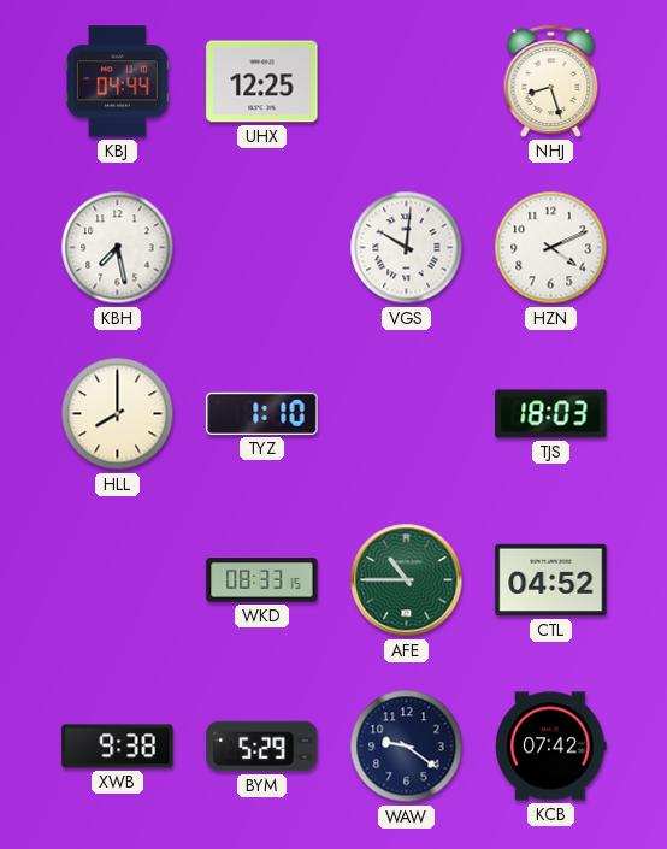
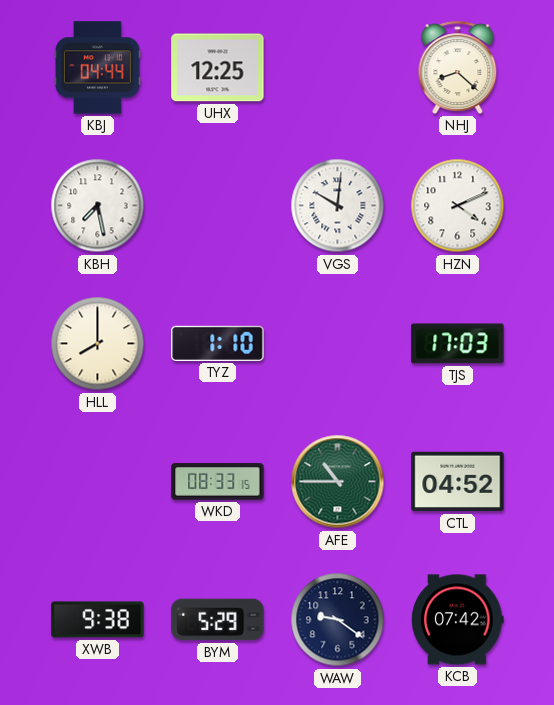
NHJ: 8:27 -> 8:22 (458, 67)
TJS: 18:03 -> 17:03 (458, 344)
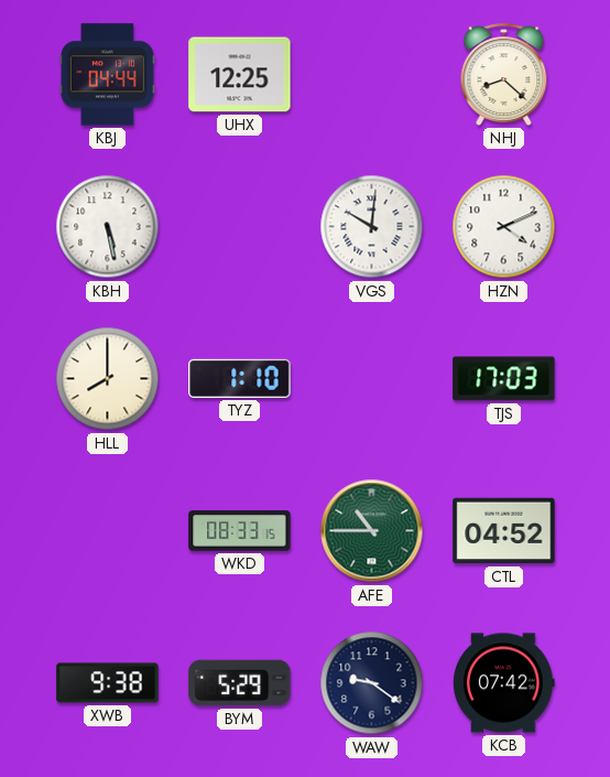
KBH: 7:28 -> 5:28 (108, 227)
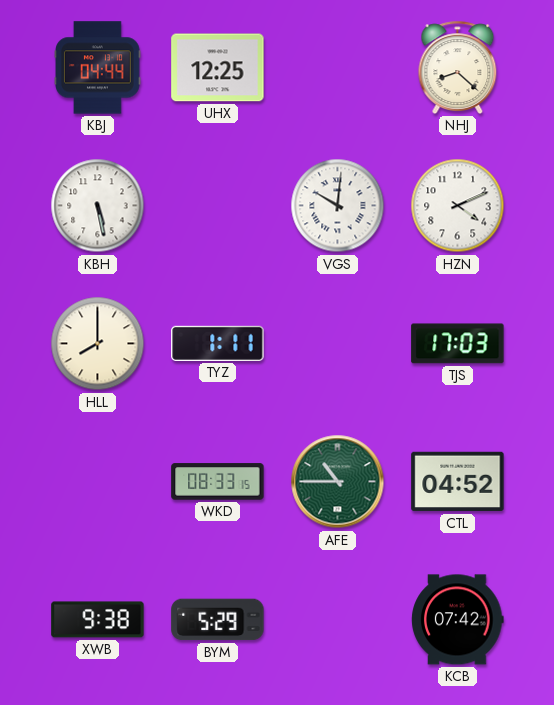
TYZ: 1:10 -> 1:11 (218, 343)
WAW: 9:21 -> none (372, 683)
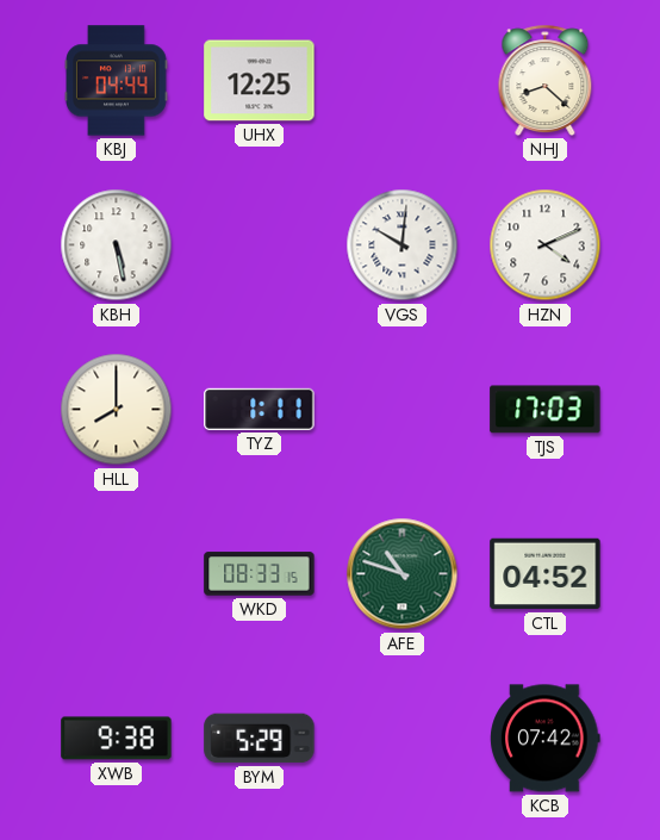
AFE: 10:45 -> 10:48 (403, 574)
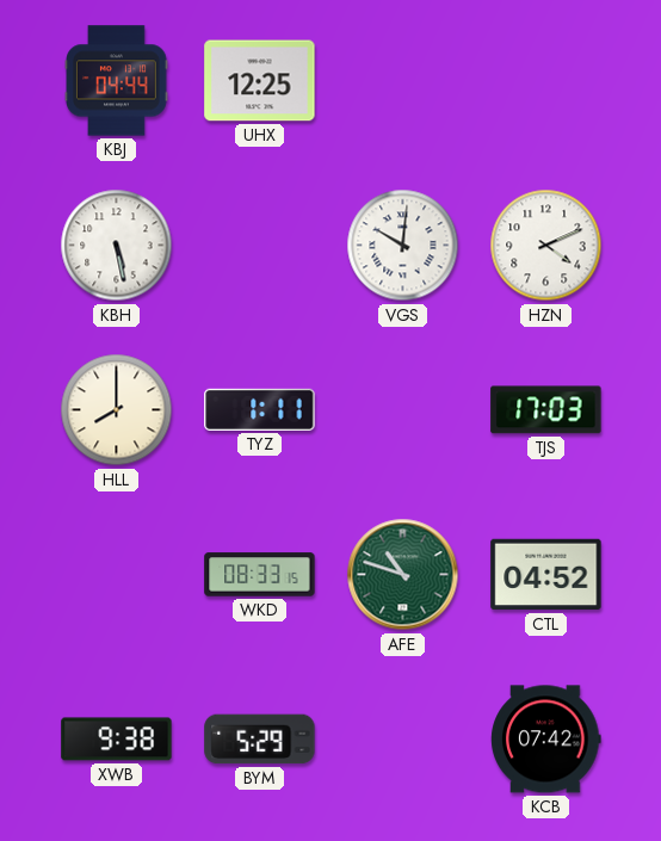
NHJ: 8:22 -> none (546, 80)
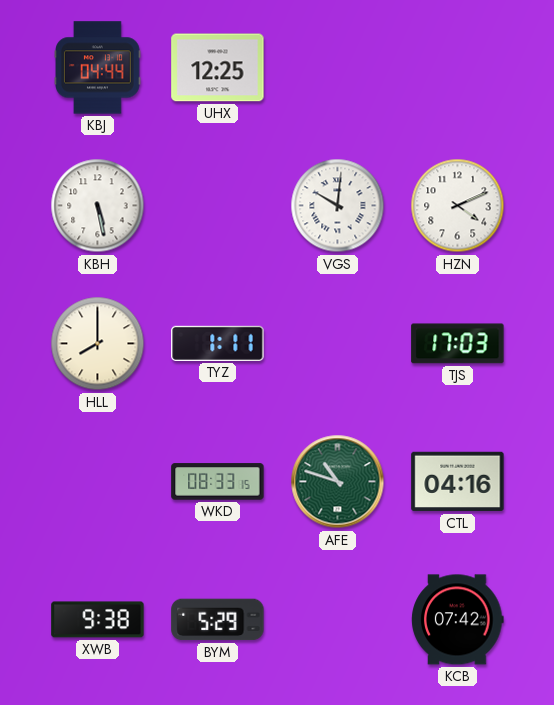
CTL: 04:52 -> 04:16 (458, 482)
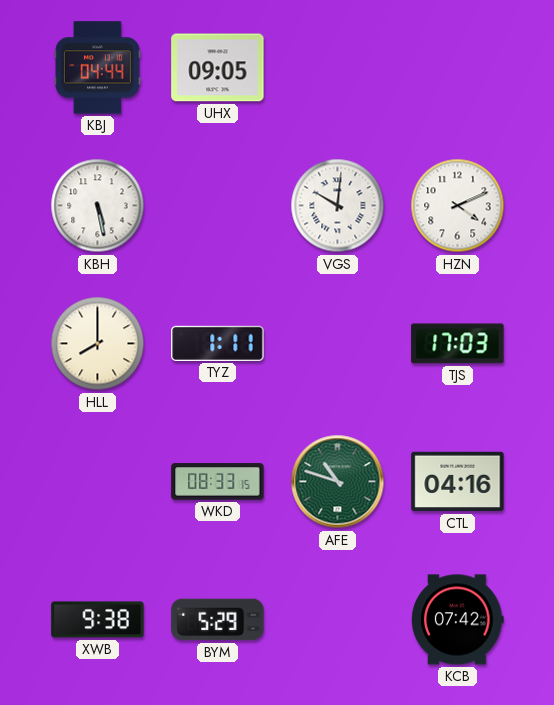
UHX: 12:25 -> 09:05 (218, 68)
